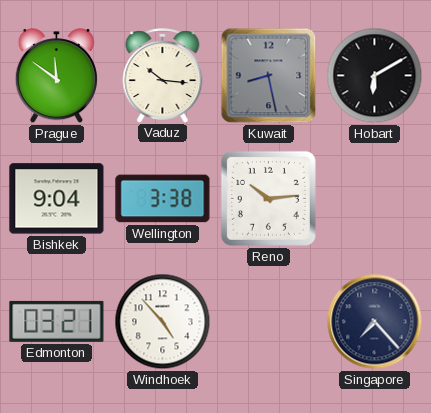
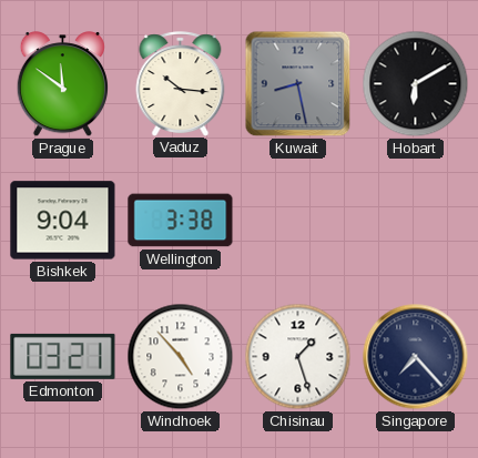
Reno: 10:14 -> none (268, 198)
Chisinau: none -> 1:27 (298, 357)
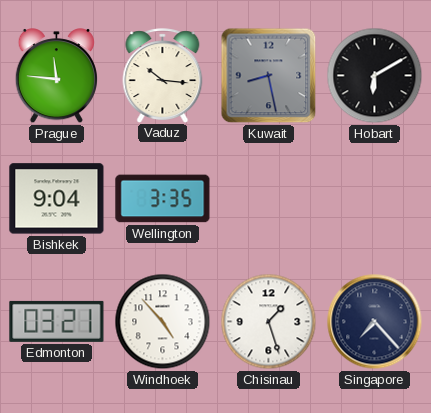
Prague: 11:51 -> 11:46 (56, 76)
Wellington: 3:38 -> 3:35 (163, 199)
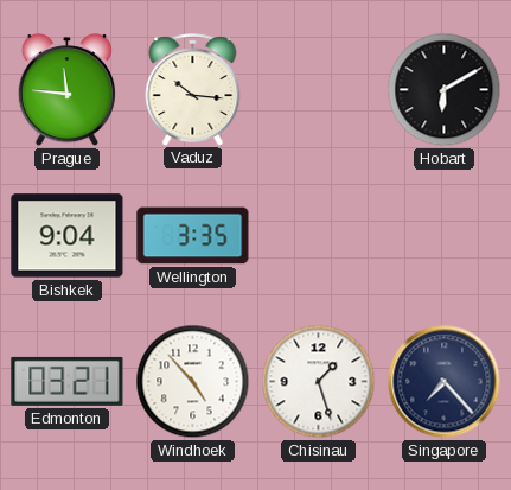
Kuwait: 8:28 -> none (269, 76)
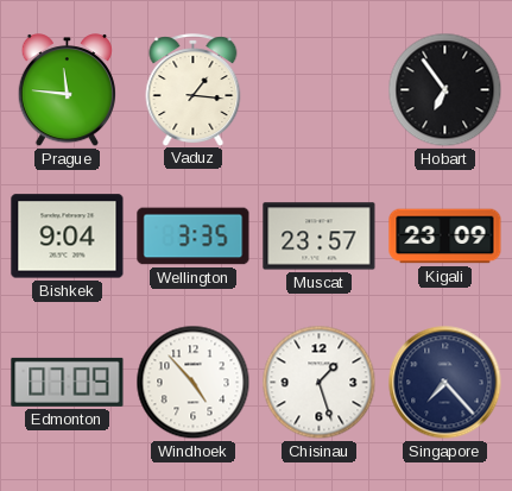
Vaduz: 10:16 -> 1:16 (194, 89)
Hobart: 6:10 -> 6:54 (445, 90)
Muscat: none -> 23:57 (320, 237)
Kigali: none -> 23:09 (445, 237)
Edmonton: 03:21 -> 07:09 (68, 382)
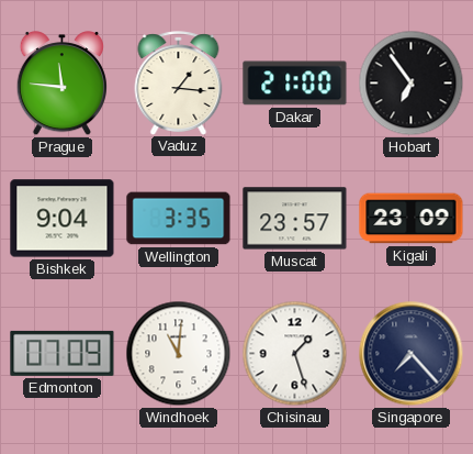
Dakar: none -> 21:00 (295, 84)
Windhoek: 4:53 -> 11:01 (179, 354)
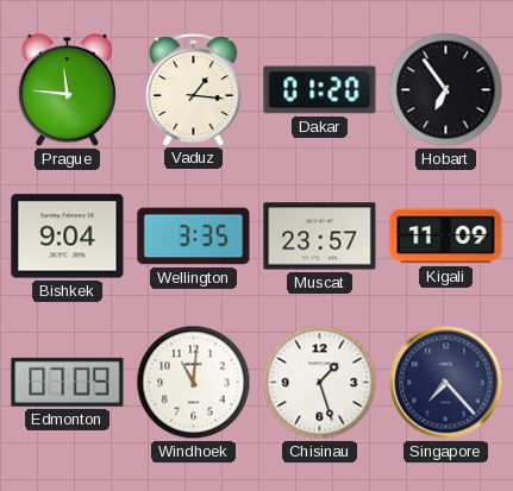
Dakar: 21:00 -> 01:20 (320, 90)
Kigali: 23:09 -> 11:09 (446, 237)
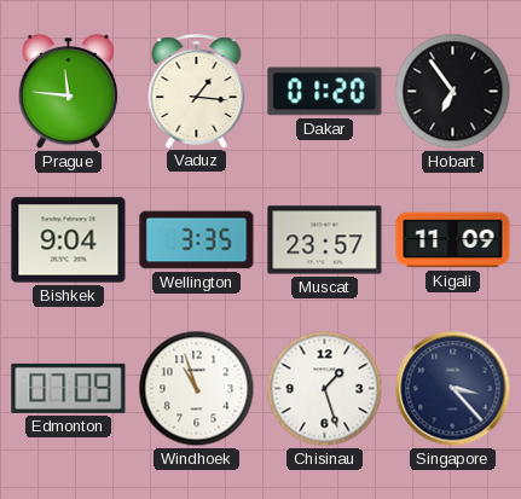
Windhoek: 11:01 -> 10:57 (197, 389)
Singapore: 7:23 -> 3:23 (453, 389)
